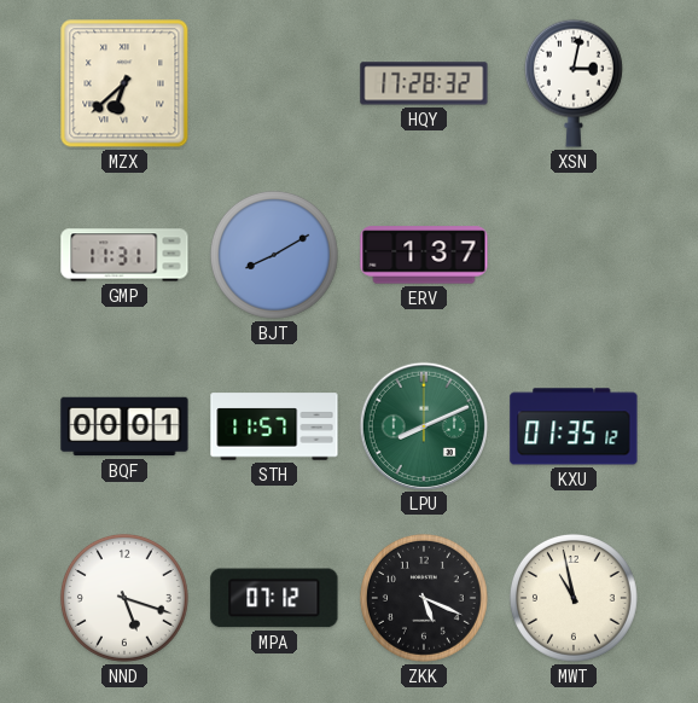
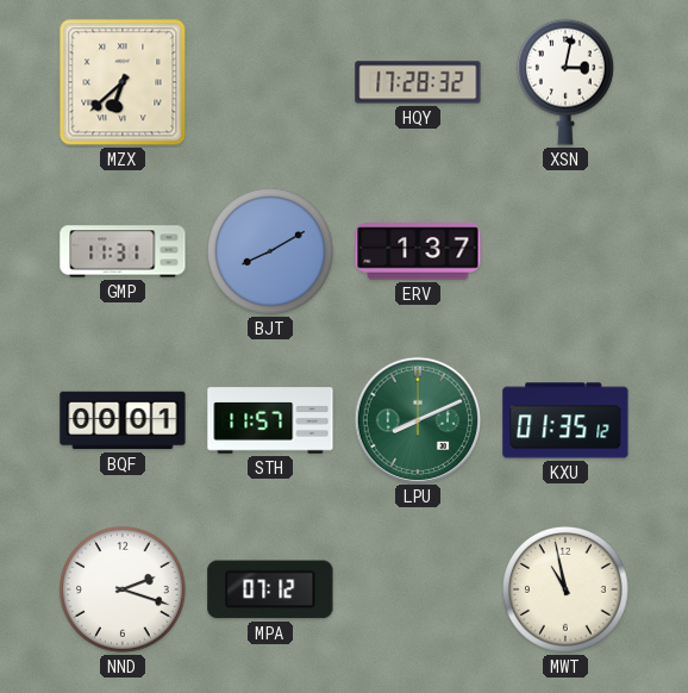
NND: 5:18 -> 2:18 (123, 589)
ZKK: 5:19 -> none (424, 598)
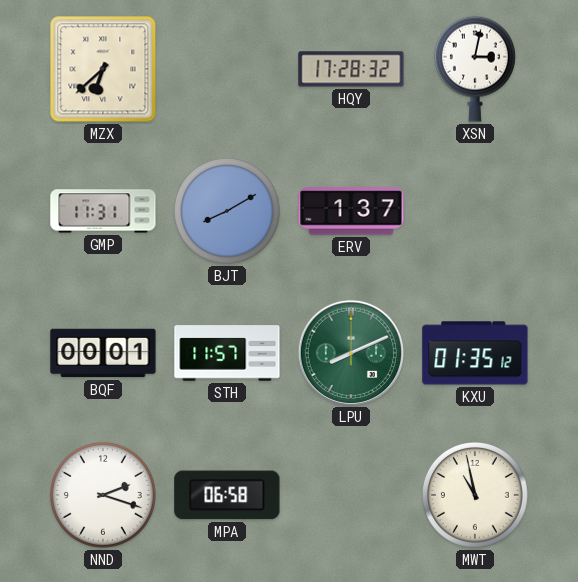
MPA: 07:12 -> 06:58 (227, 495)
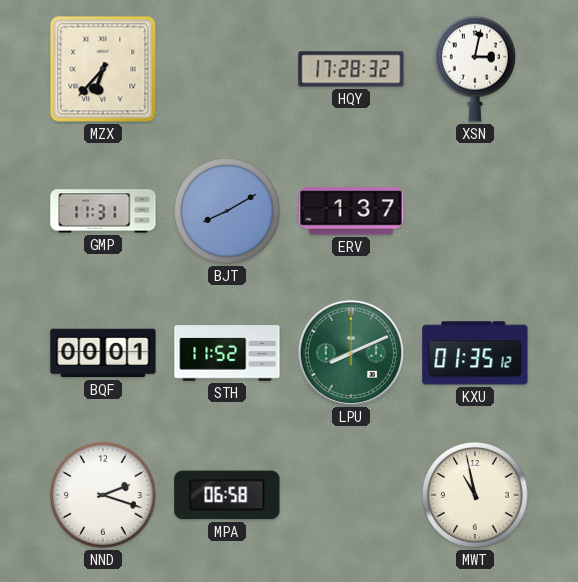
MZX: 6:38 -> 6:37 (103, 69)
STH: 11:57 -> 11:52 (227, 353)
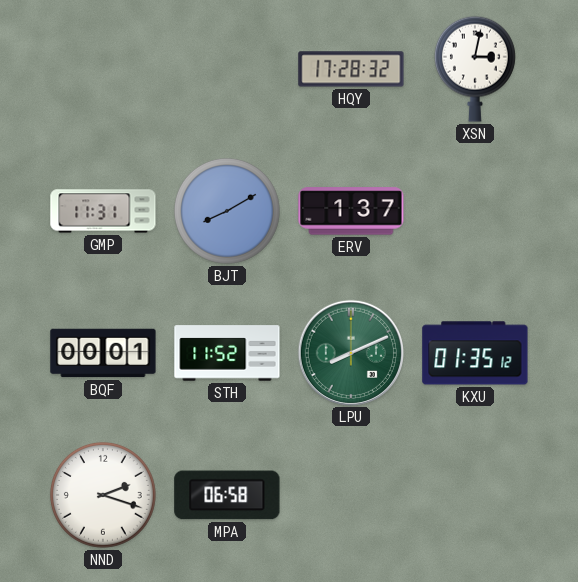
MZX: 6:37 -> none (103, 69)
MWT: 10:58 -> none (475, 495)
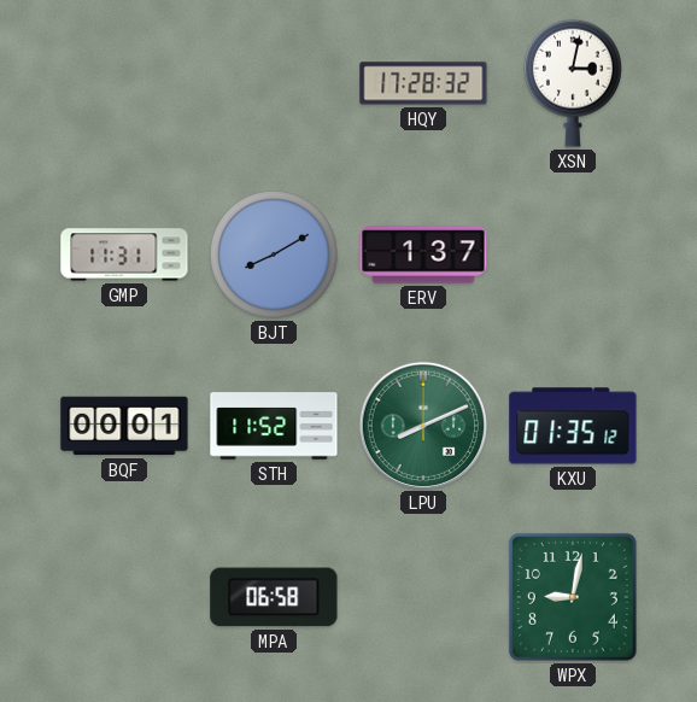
NND: 2:18 -> none (103, 495)
WPX: none -> 9:02 (573, 597)
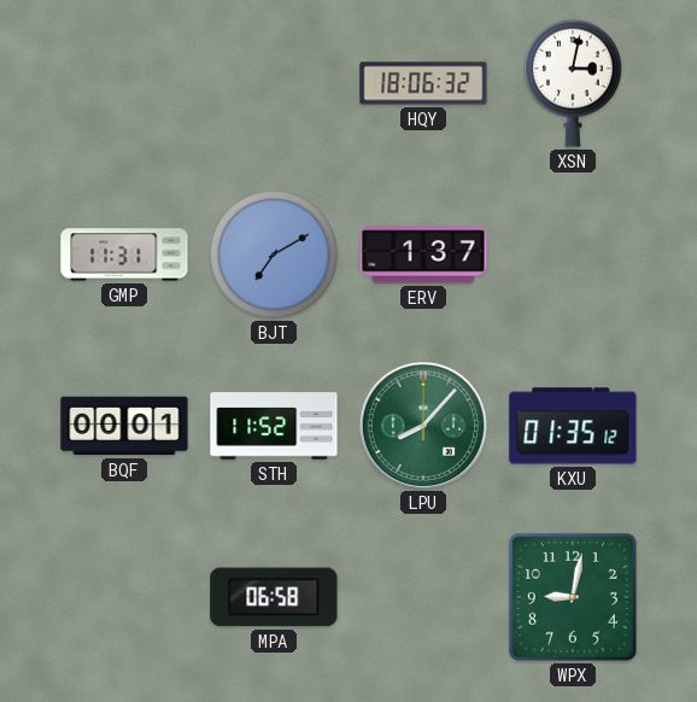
HQY: 17:28 -> 18:06 (423, 83)
BJT: 8:10 -> 7:10 (274, 255)
LPU: 8:11 -> 8:07 (422, 425)
